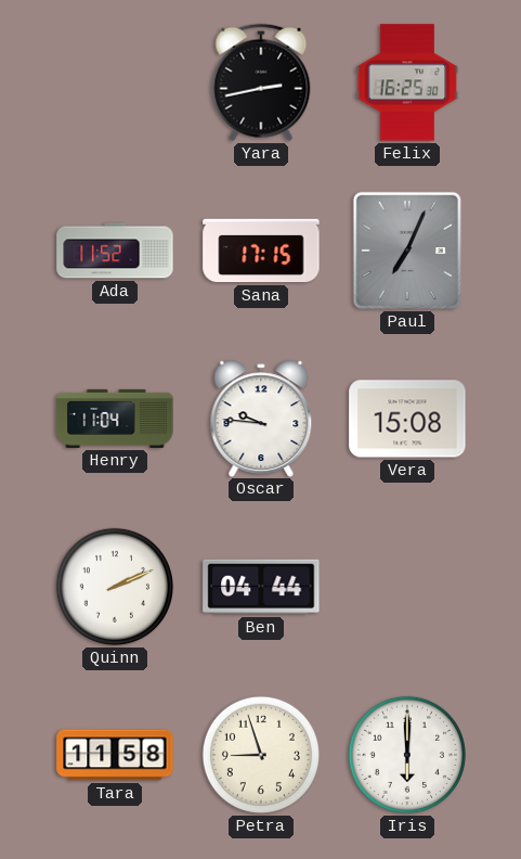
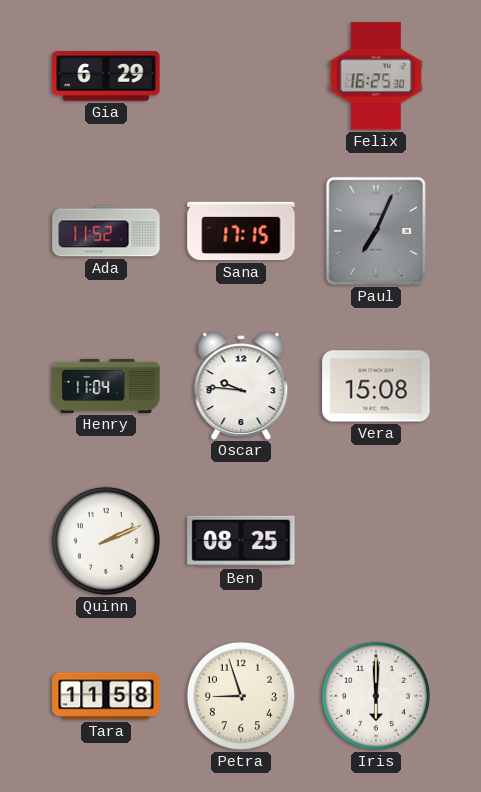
Gia: none -> 6:29 (106, 76)
Yara: 2:43 -> none (261, 82)
Ben: 04:44 -> 08:25 (241, 541)
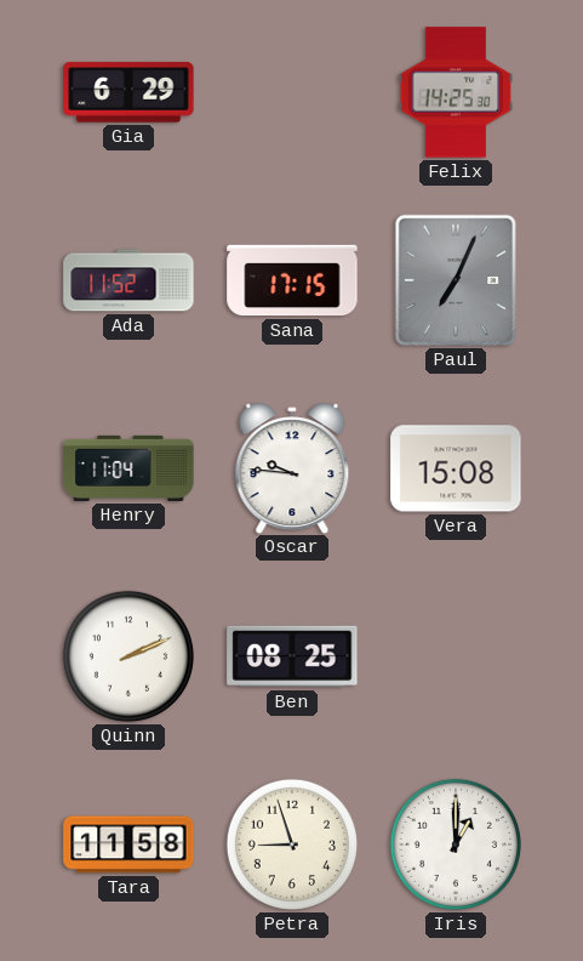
Felix: 16:25 -> 14:25 (456, 92)
Iris: 6:00 -> 1:00 (456, 845)
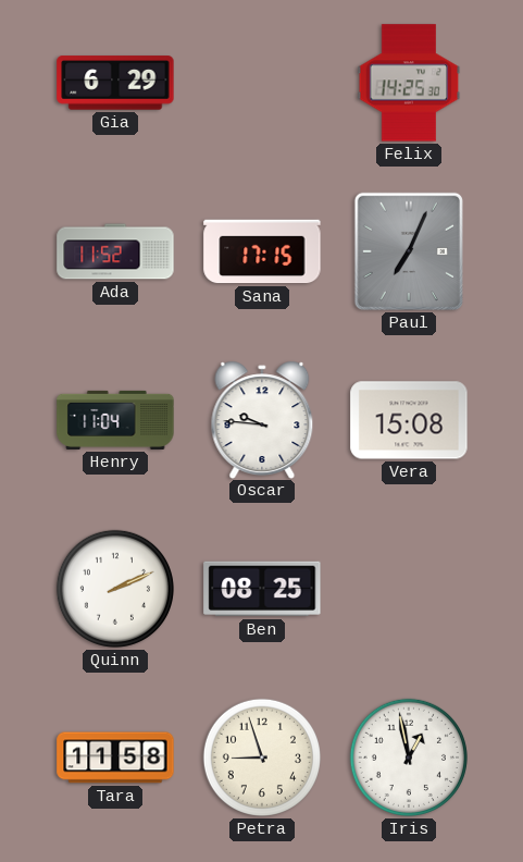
Iris: 1:00 -> 12:58 (409, 758)
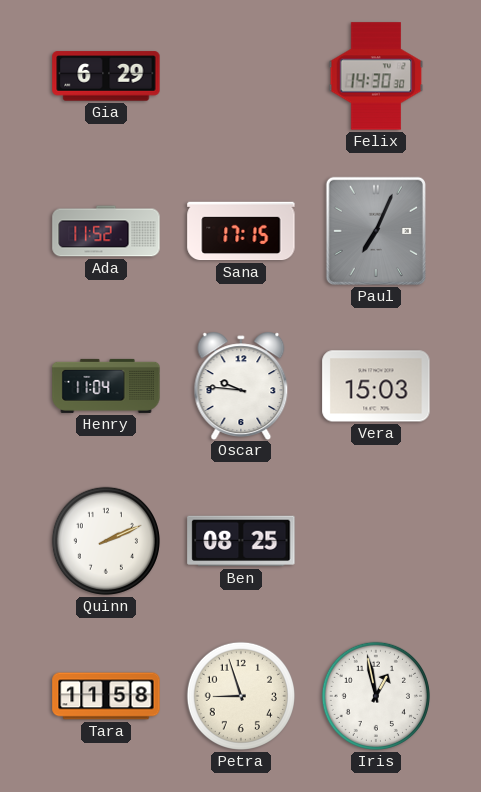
Felix: 14:25 -> 14:30 (376, 76)
Vera: 15:08 -> 15:03 (376, 386)
